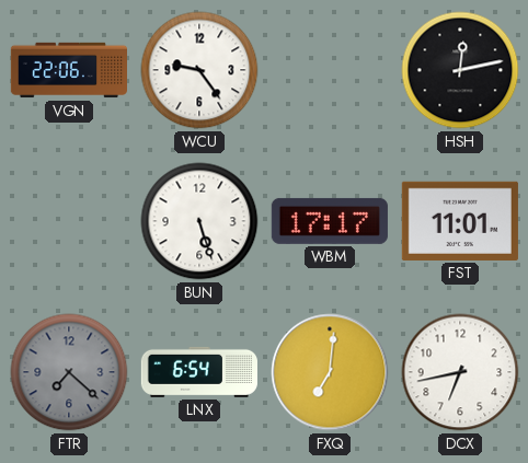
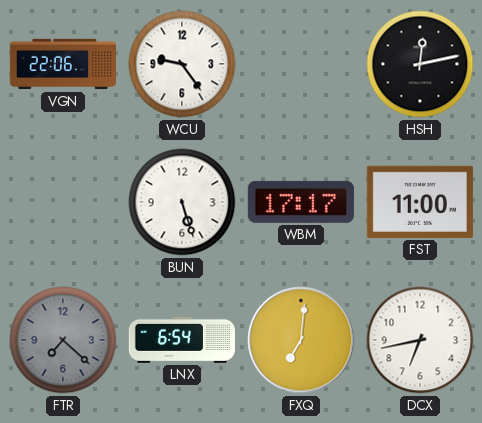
FST: 11:01 -> 11:00 (420, 202)
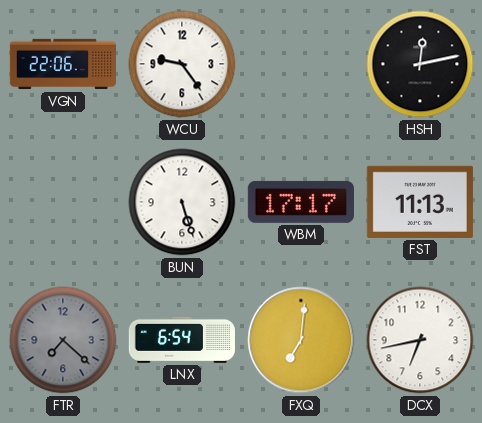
FST: 11:00 -> 11:13 (420, 202)
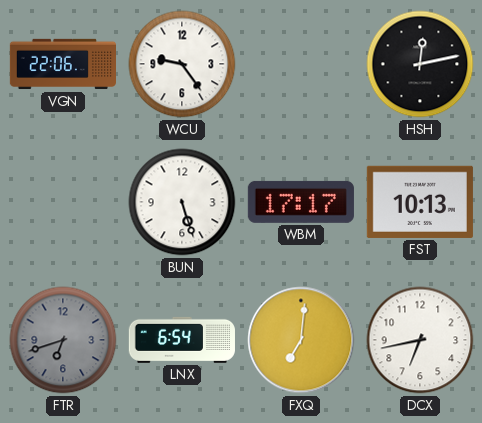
FST: 11:13 -> 10:13 (420, 202)
FTR: 7:22 -> 6:42 (63, 340)
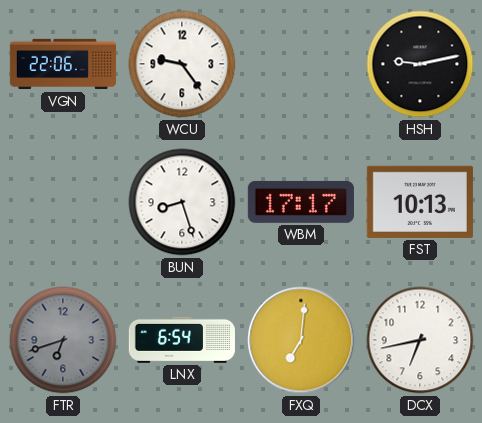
HSH: 12:13 -> 9:13 (420, 64)
BUN: 5:27 -> 8:27 (182, 202)
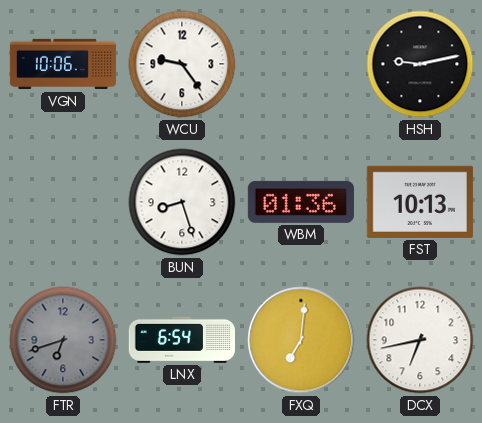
VGN: 22:06 -> 10:06 (62, 64)
WBM: 17:17 -> 01:36 (301, 202)
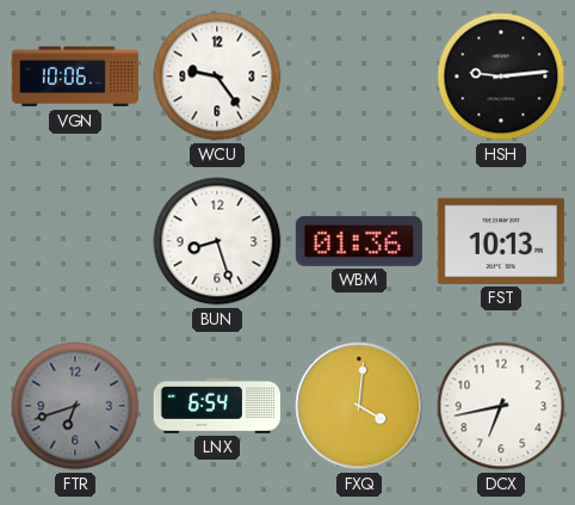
HSH: 9:13 -> 9:14 (501, 76)
FXQ: 7:01 -> 4:01 (359, 406)
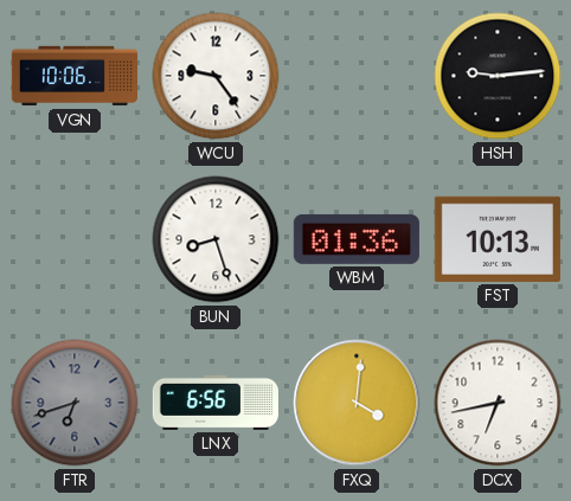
LNX: 6:54 -> 6:56 (216, 403)
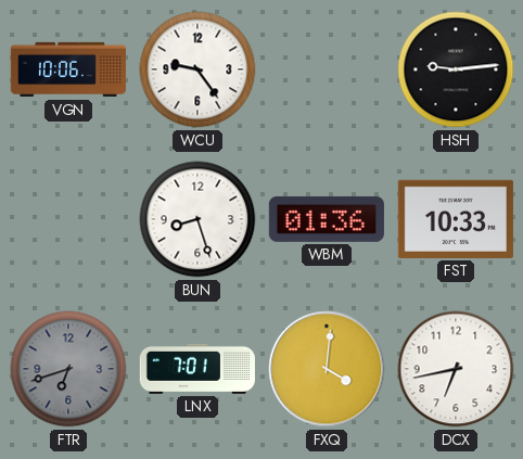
FST: 10:13 -> 10:33 (456, 219)
LNX: 6:56 -> 7:01 (197, 369)
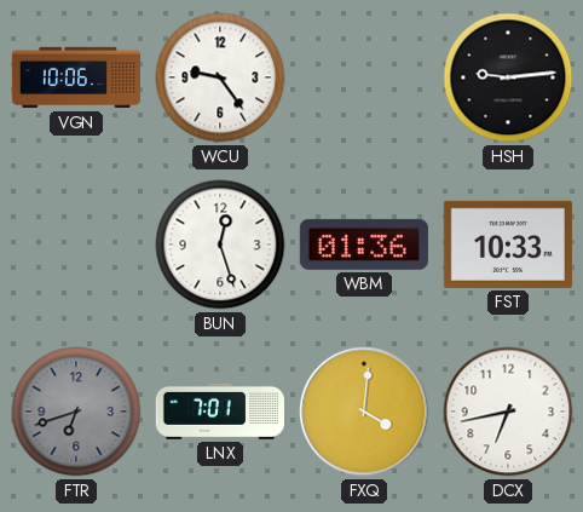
BUN: 8:27 -> 12:27 (220, 245)
